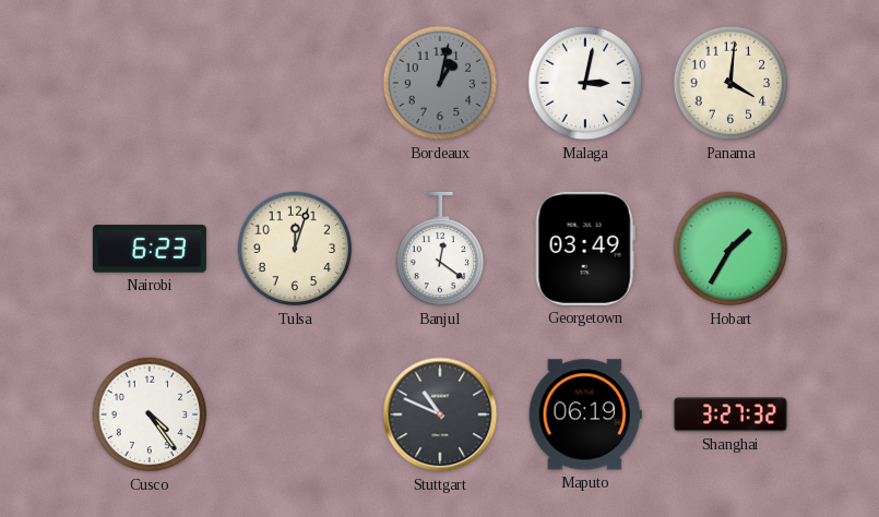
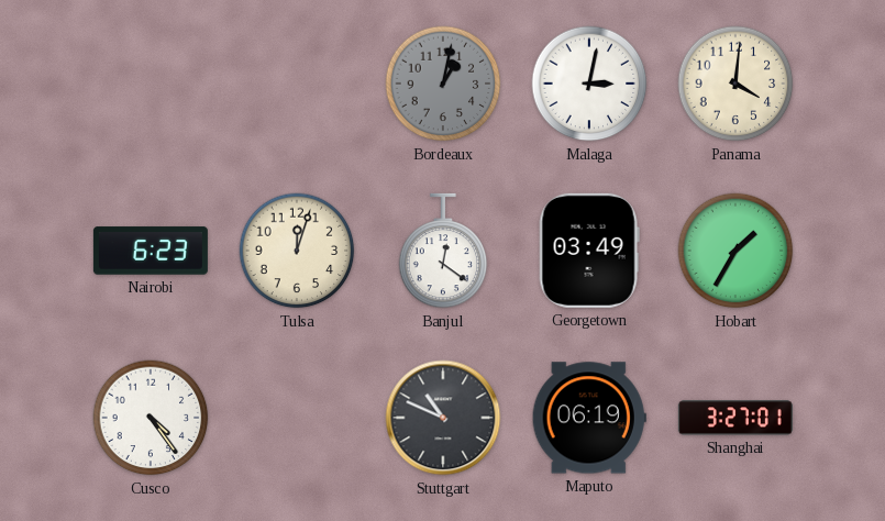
Shanghai: 3:27:32 -> 3:27:01 (735, 418)
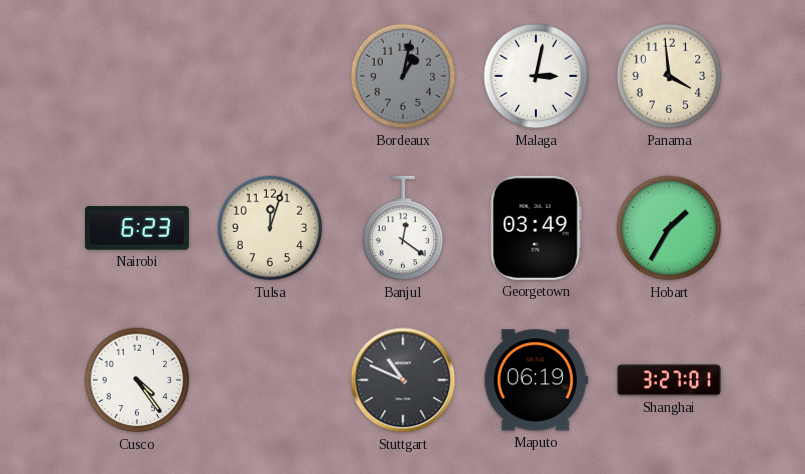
Panama: 4:01 -> 3:59 (669, 76)
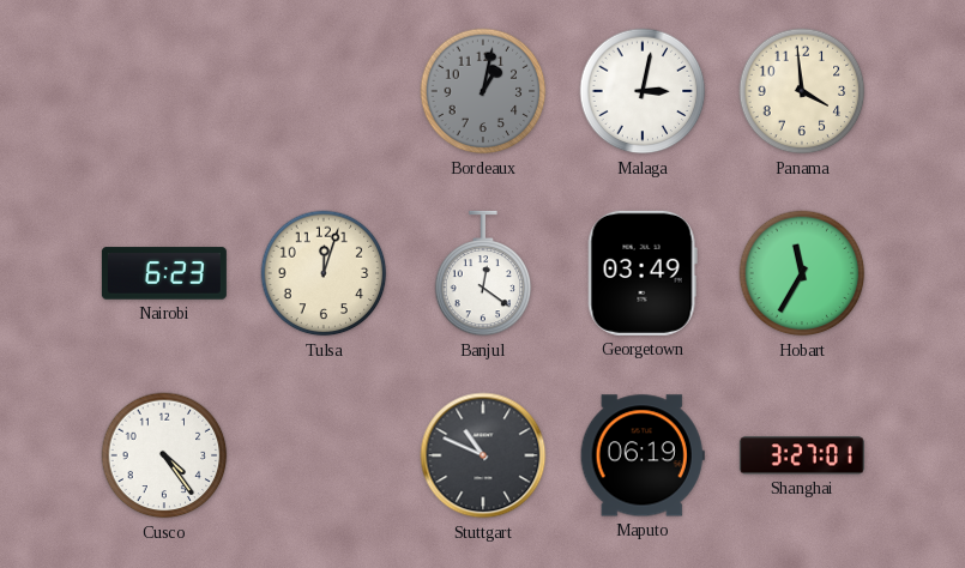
Hobart: 1:35 -> 11:35 (802, 273)
